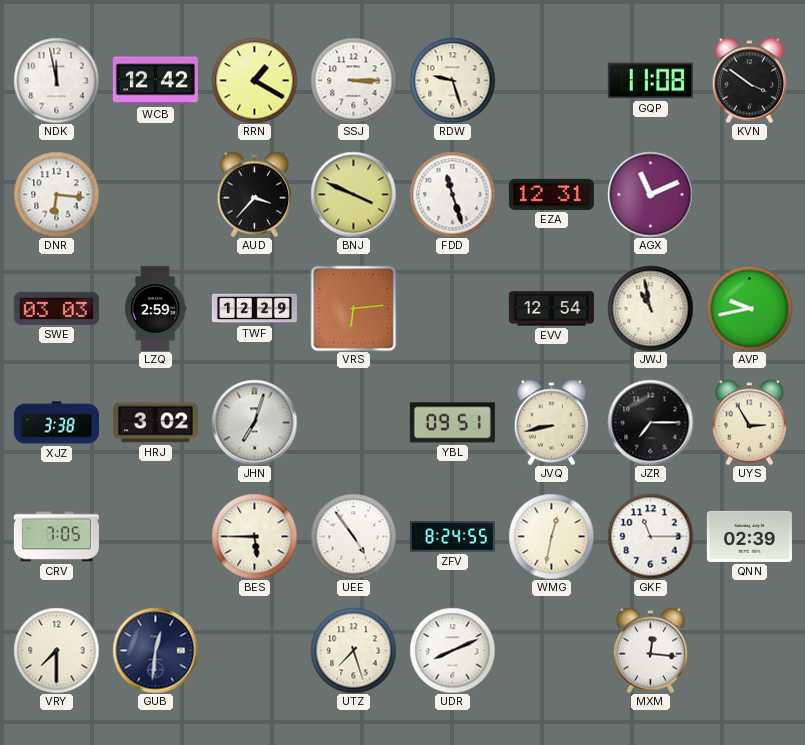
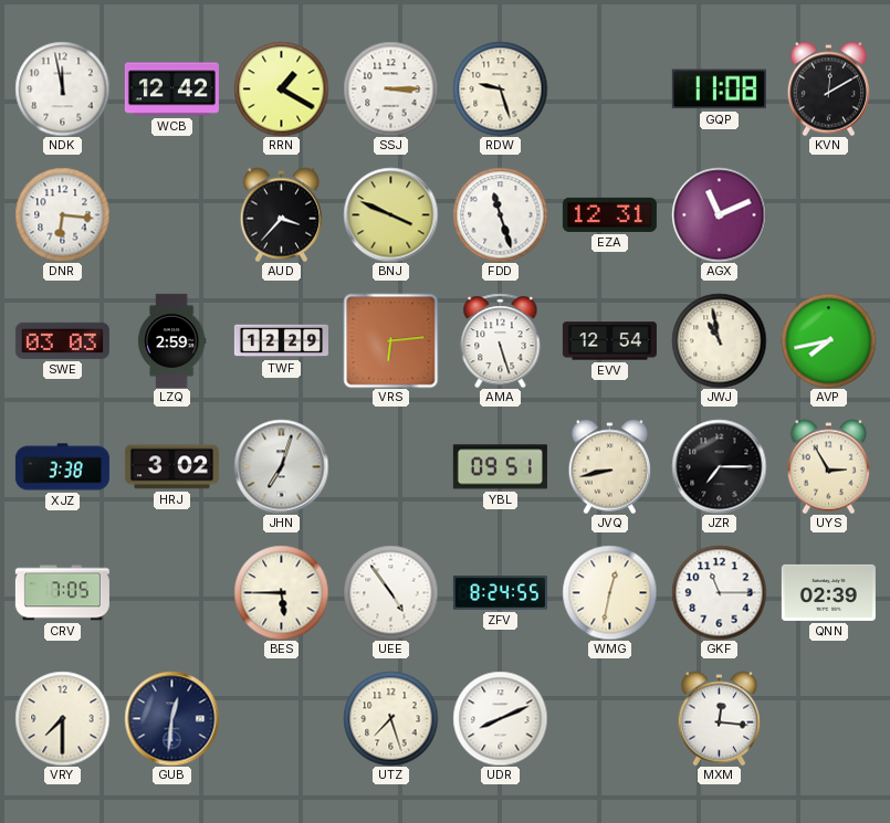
KVN: 3:51 -> 12:10 (828, 88)
AMA: none -> 5:27 (501, 340)
AVP: 9:43 -> 7:43 (828, 340)
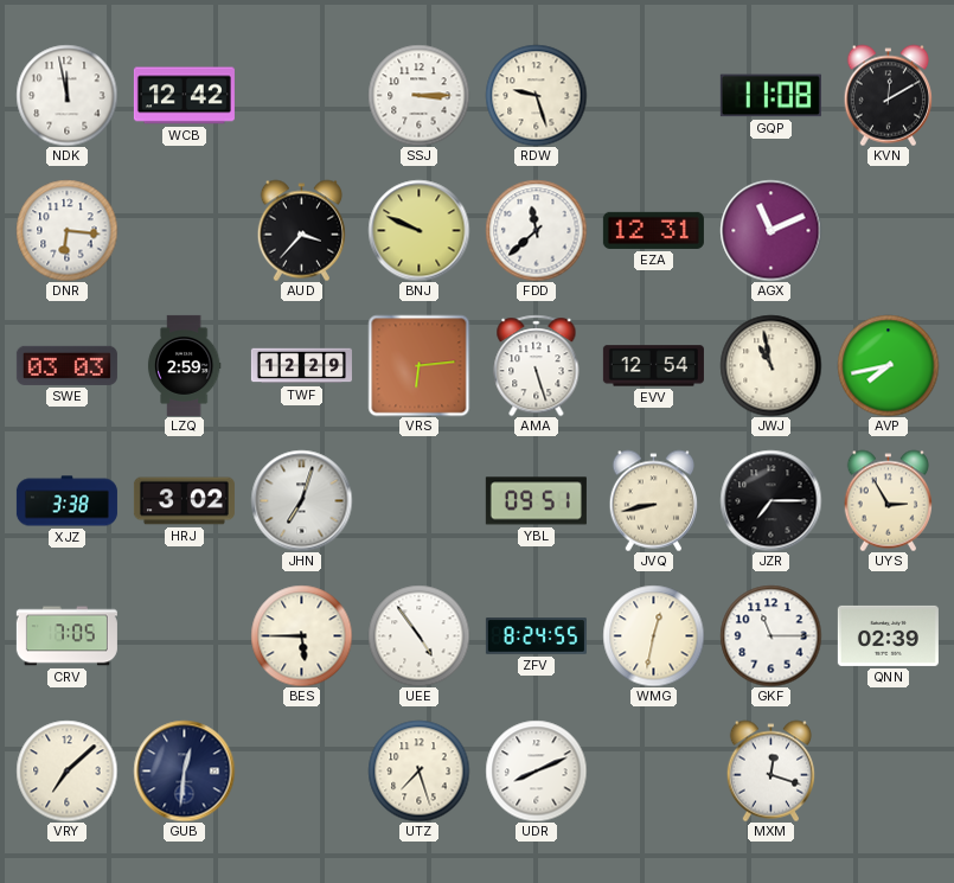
RRN: 1:20 -> none (281, 88)
BNJ: 3:49 -> 9:49 (418, 230)
FDD: 11:27 -> 11:38 (536, 230)
VRY: 7:30 -> 7:08 (66, 770)
MXM: 12:16 -> 12:18 (770, 770)
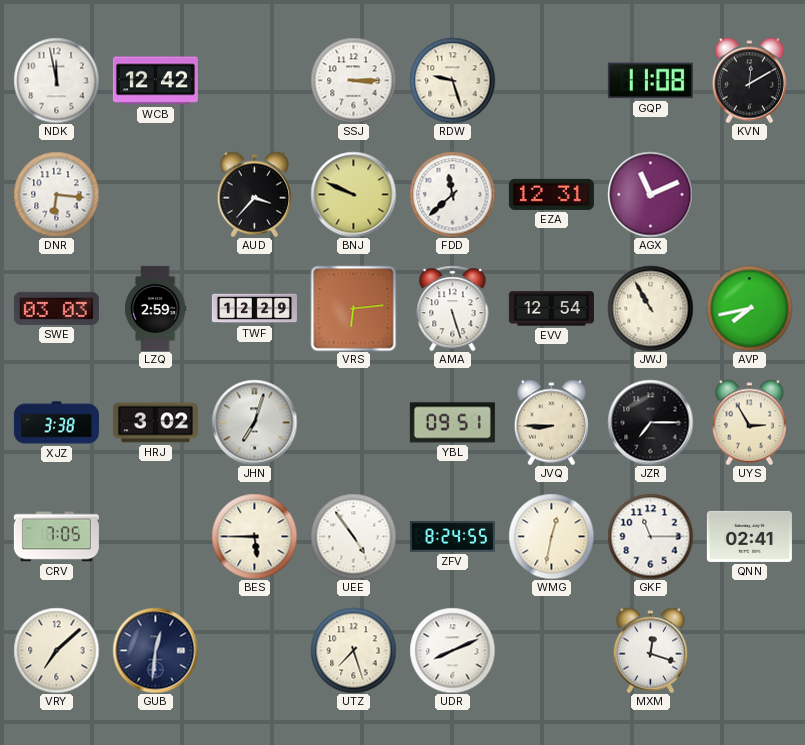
JWJ: 10:58 -> 10:55 (650, 308)
JVQ: 8:43 -> 8:45 (551, 422)
QNN: 02:39 -> 02:41 (749, 536)
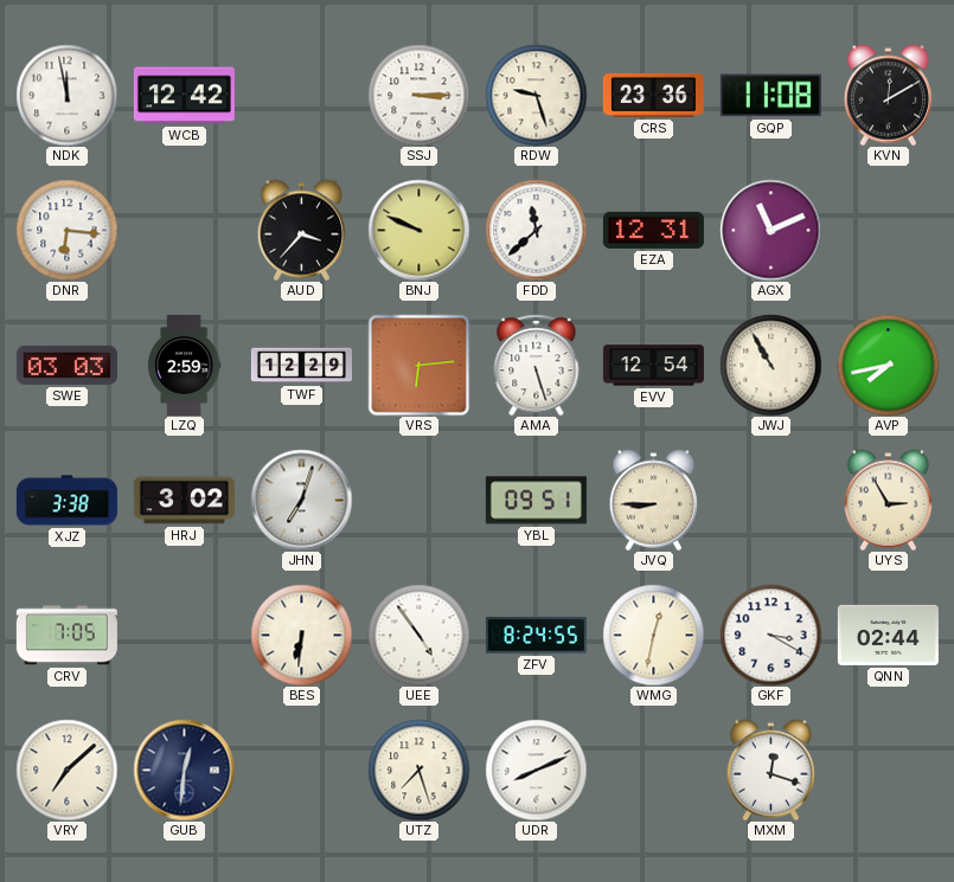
CRS: none -> 23:36 (653, 95)
JZR: 7:15 -> none (650, 422)
BES: 5:45 -> 6:31 (301, 635)
GKF: 11:15 -> 3:20 (770, 635)
QNN: 02:41 -> 02:44 (888, 635)
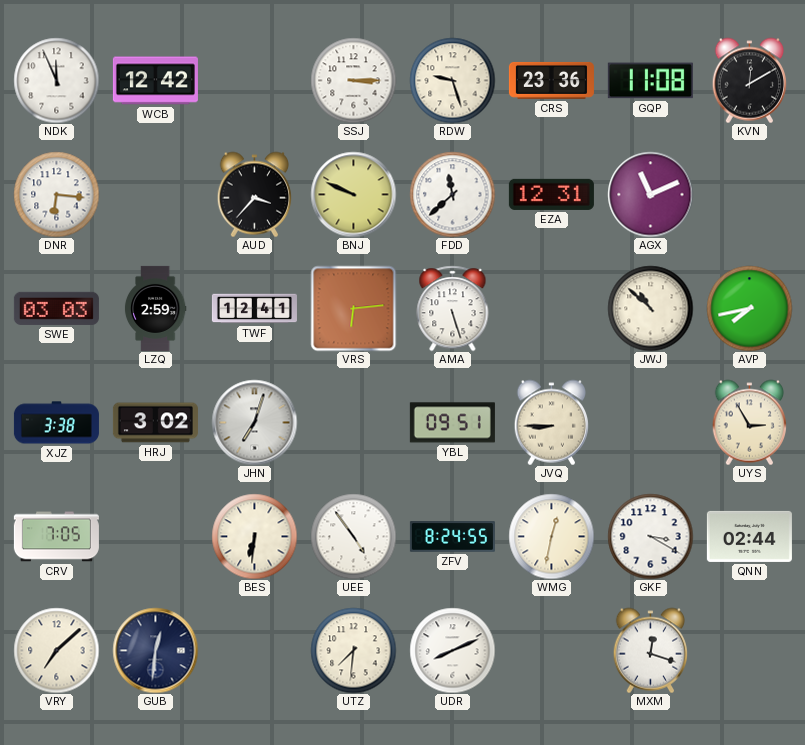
NDK: 11:58 -> 11:56 (56, 80)
TWF: 12:29 -> 12:41 (254, 309)
EVV: 12:54 -> none (653, 366)
JWJ: 10:55 -> 10:52 (650, 308)
UTZ: 7:27 -> 7:31 (353, 650)
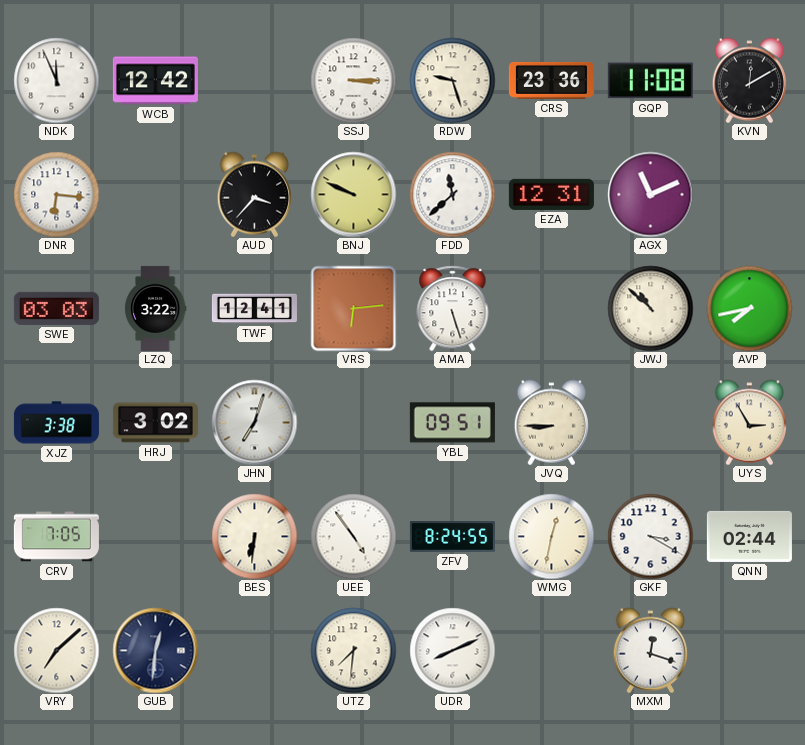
LZQ: 2:59 -> 3:22 (155, 308)
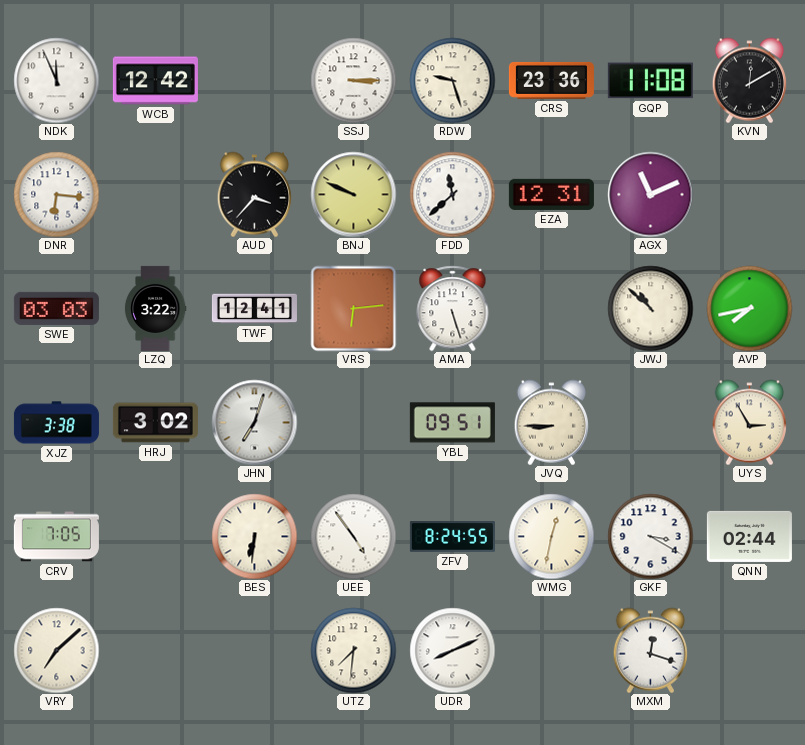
GUB: 12:31 -> none (155, 650)
